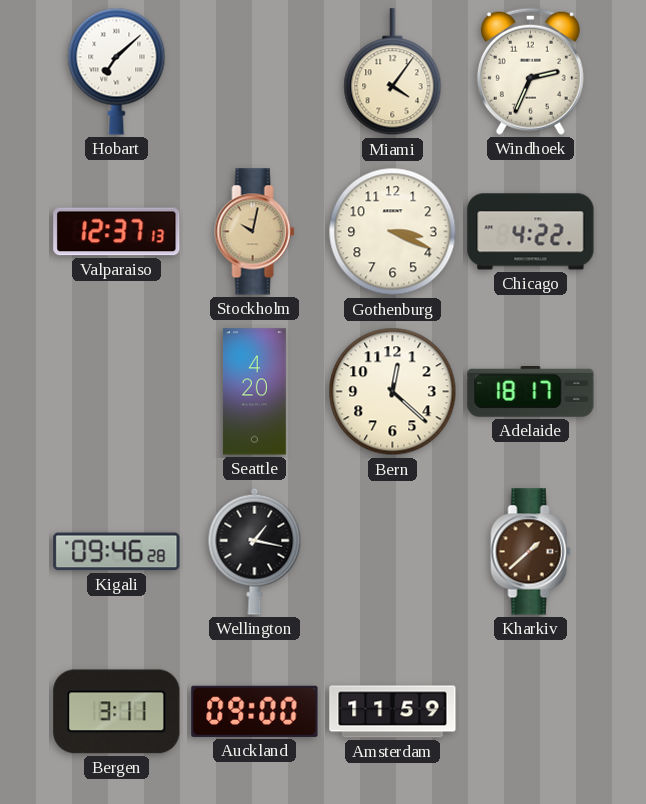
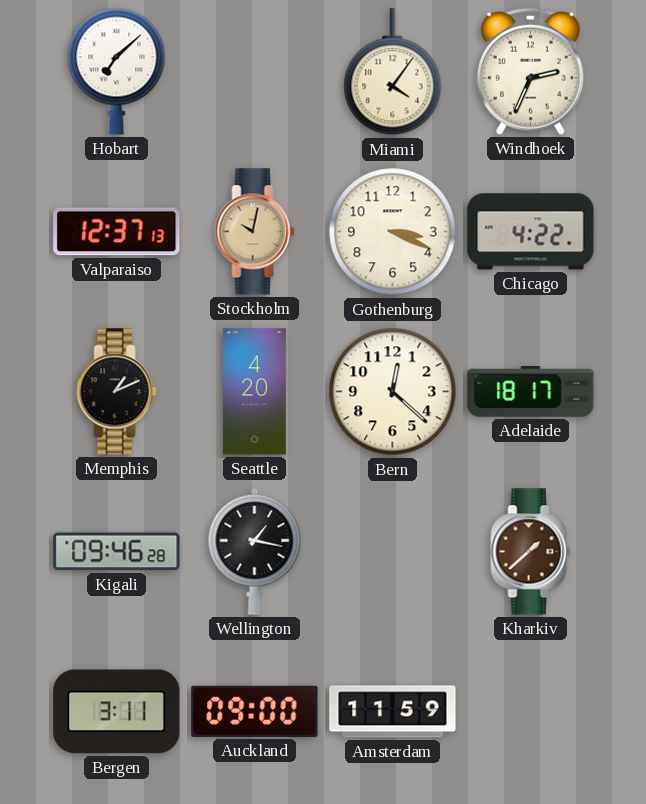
Memphis: none -> 1:11 (117, 392)
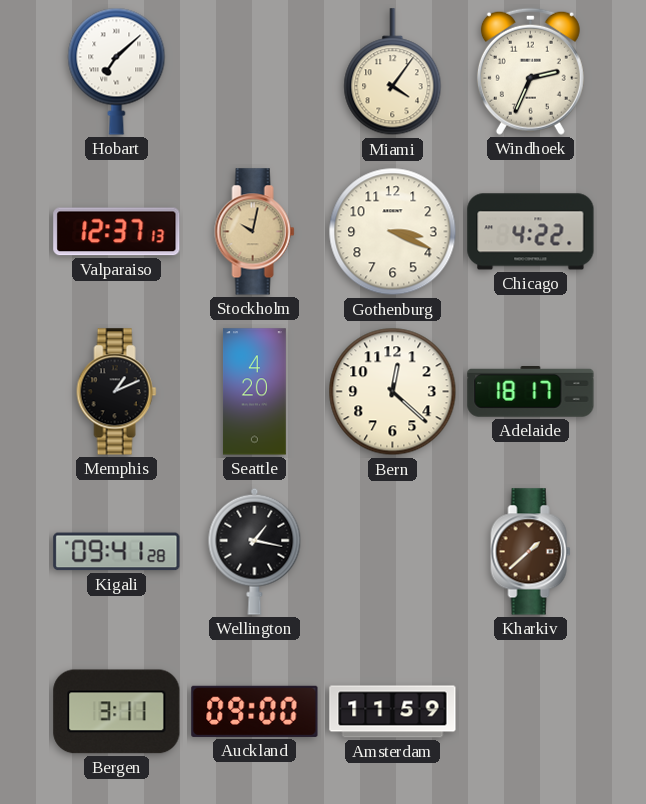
Kigali: 09:46 -> 09:41 (117, 552)
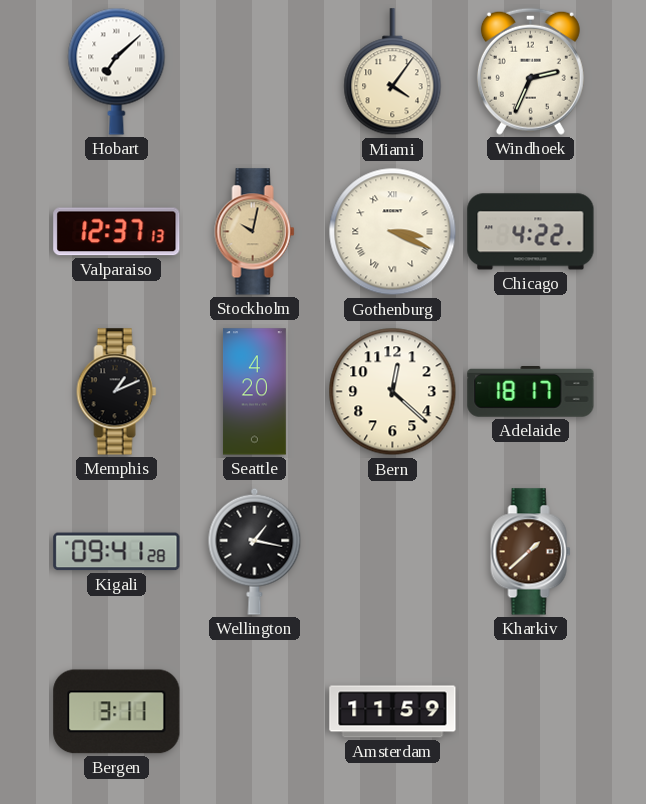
Gothenburg numerals: Arabic -> Roman (393, 232)
Auckland: 09:00 -> none (255, 711)
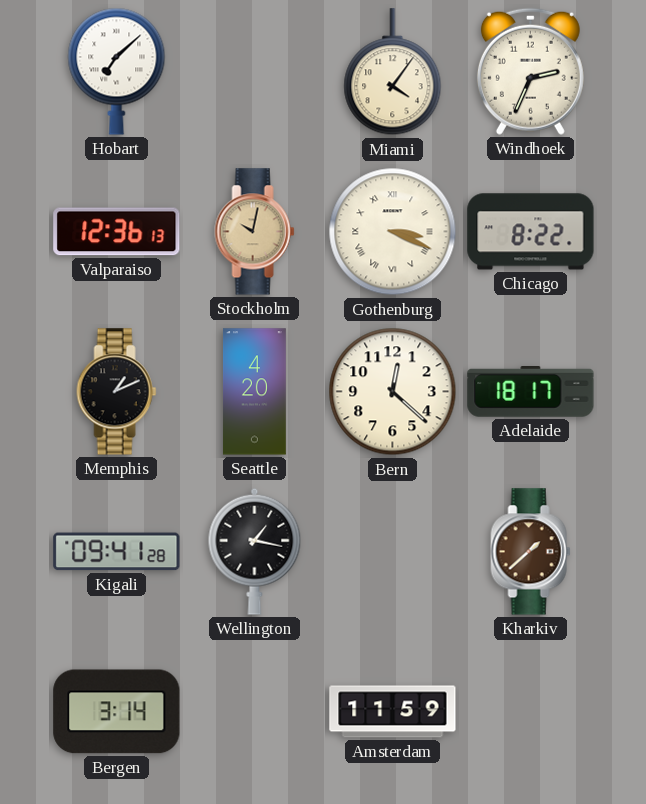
Valparaiso: 12:37 -> 12:36 (117, 232)
Chicago: 4:22 -> 8:22 (531, 232)
Bergen: 3:11 -> 3:14 (117, 712)
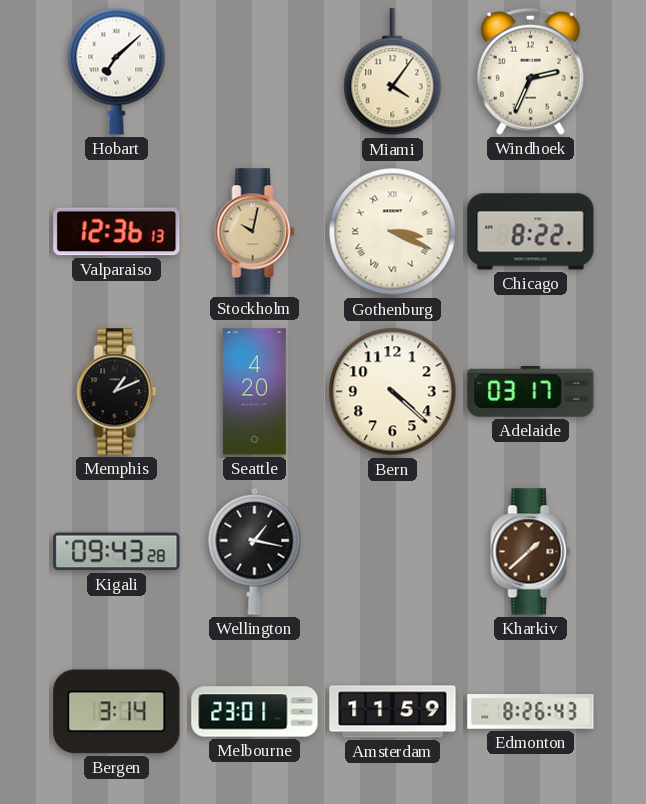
Bern: 12:22 -> 4:22 (393, 392)
Adelaide: 18:17 -> 03:17 (531, 392)
Kigali: 09:41 -> 09:43 (117, 552)
Melbourne: none -> 23:01 (255, 712)
Edmonton: none -> 8:26 (531, 712)
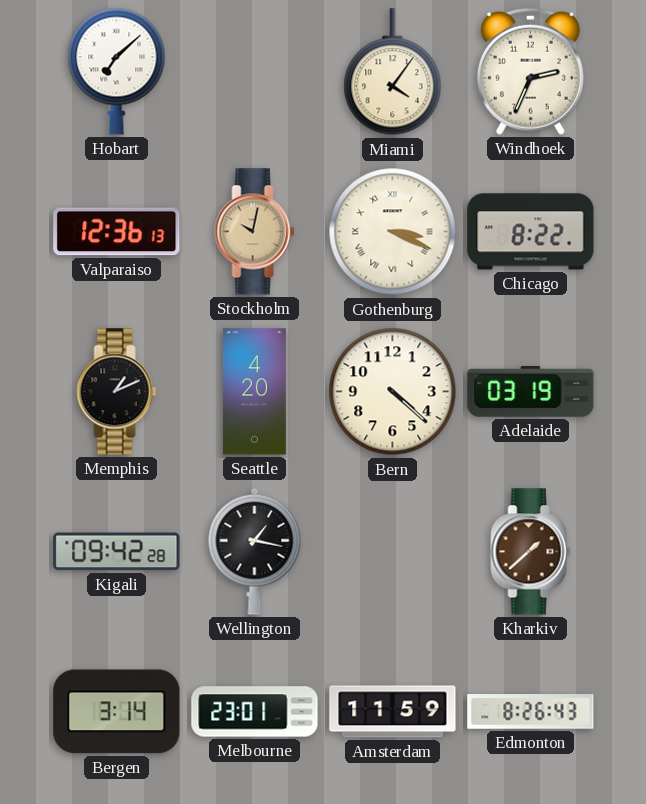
Adelaide: 03:17 -> 03:19 (531, 392)
Kigali: 09:43 -> 09:42 (117, 552)
